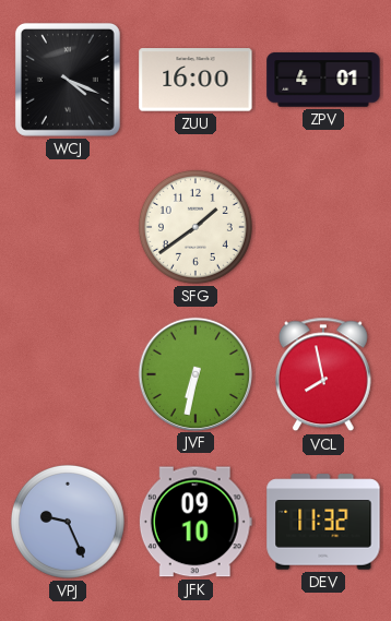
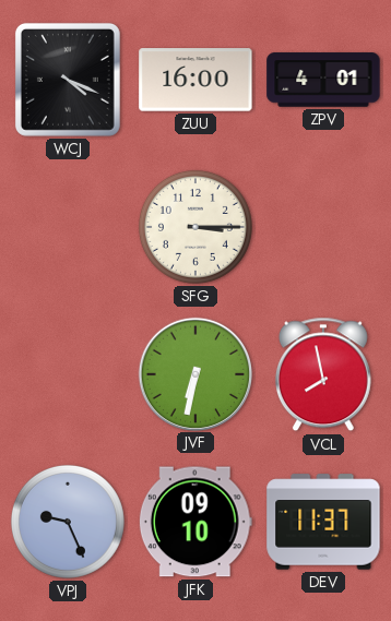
SFG: 1:39 -> 3:15 (195, 227)
DEV: 11:32 -> 11:37 (323, 522)
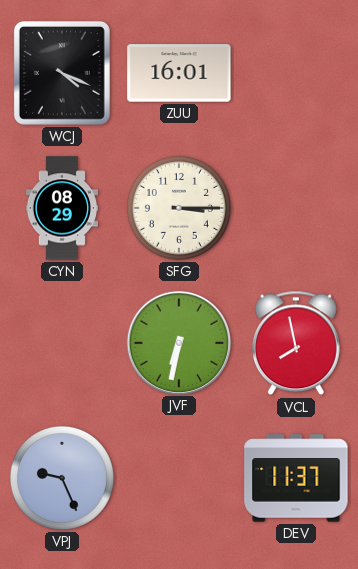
ZUU: 16:00 -> 16:01 (179, 73)
ZPV: 4:01 -> none (323, 80)
CYN: none -> 08:29 (62, 208)
JFK: 09:10 -> none (195, 522)
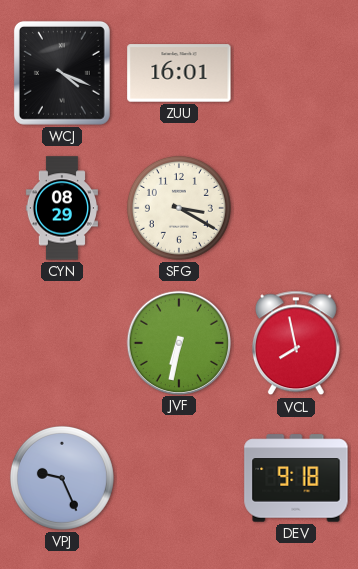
SFG: 3:15 -> 3:20 (179, 208)
DEV: 11:37 -> 9:18 (296, 478)
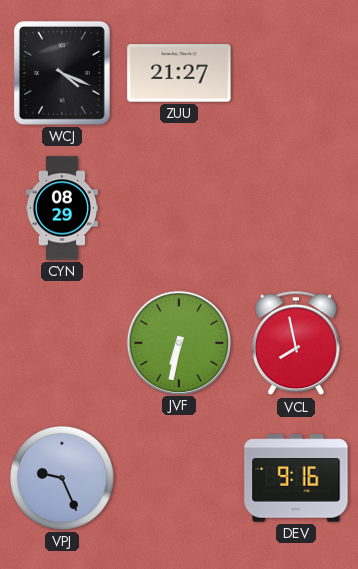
ZUU: 16:01 -> 21:27 (179, 73)
SFG: 3:20 -> none (179, 208)
DEV: 9:18 -> 9:16 (296, 478)
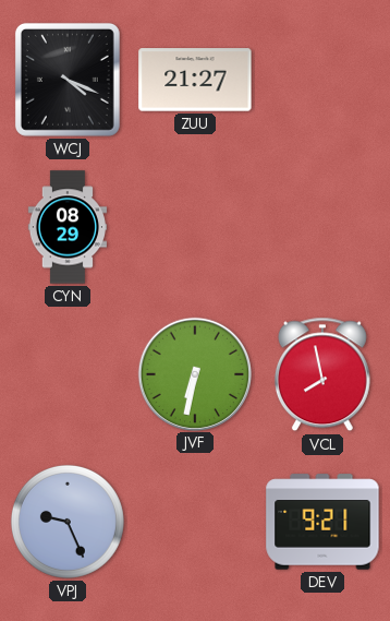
DEV: 9:16 -> 9:21 (322, 522)
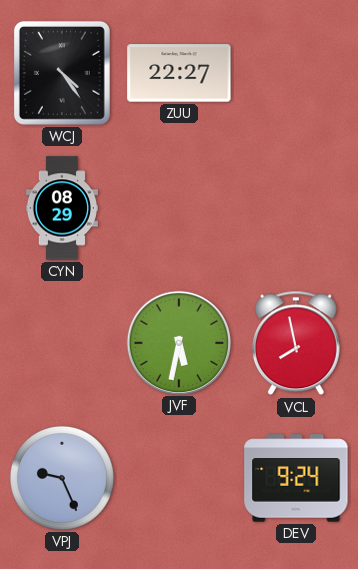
WCJ: 4:19 -> 4:24 (62, 73)
ZUU: 21:27 -> 22:27 (179, 73)
JVF: 6:32 -> 5:32 (178, 342)
DEV: 9:21 -> 9:24 (296, 478)
